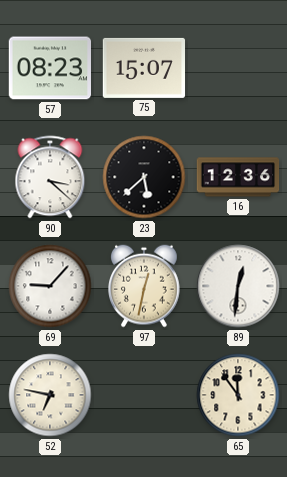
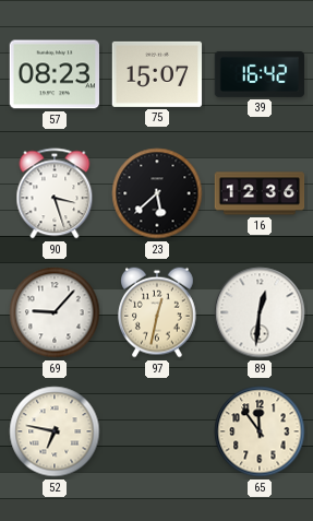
39: none -> 16:42 (260, 74)
90: 3:22 -> 3:27 (55, 193)
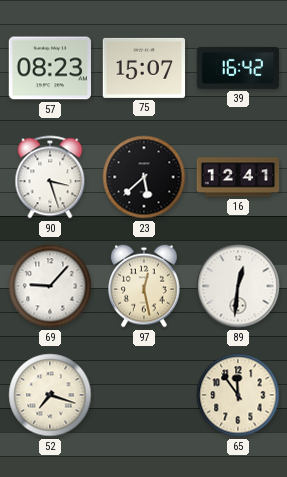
16: 12:36 -> 12:41 (238, 177)
97: 12:32 -> 12:28 (145, 286)
52: 6:47 -> 7:18 (50, 395)
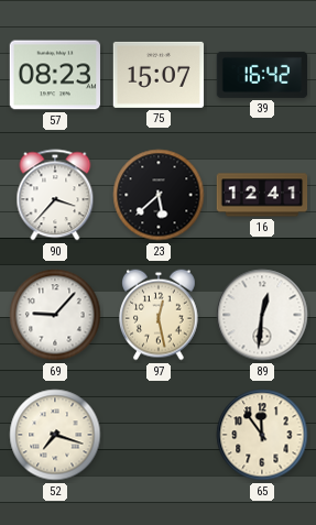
90: 3:27 -> 3:37 (55, 195)
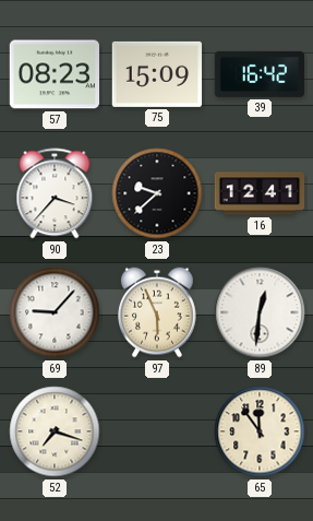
75: 15:07 -> 15:09 (157, 74)
23: 5:38 -> 9:38 (157, 193)
97: 12:28 -> 5:56 (158, 312)
